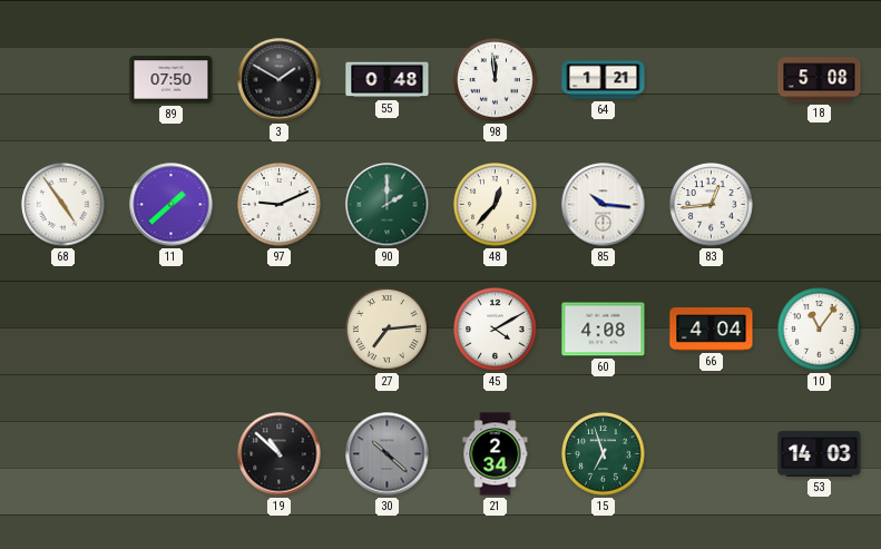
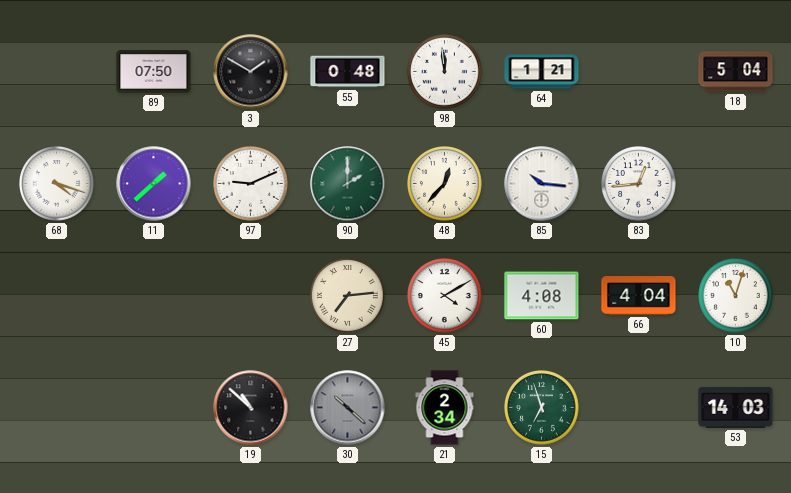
18: 5:08 -> 5:04 (736, 72)
68: 4:54 -> 4:18 (57, 184)
10: 11:06 -> 11:03 (736, 296)
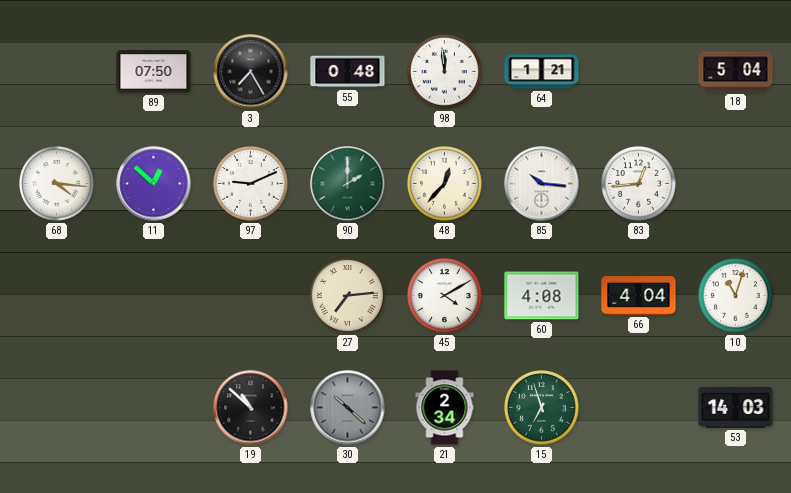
3: 1:50 -> 7:25 (251, 72)
68: 4:18 -> 4:16 (57, 184)
11: 1:38 -> 12:52 (154, 184)
